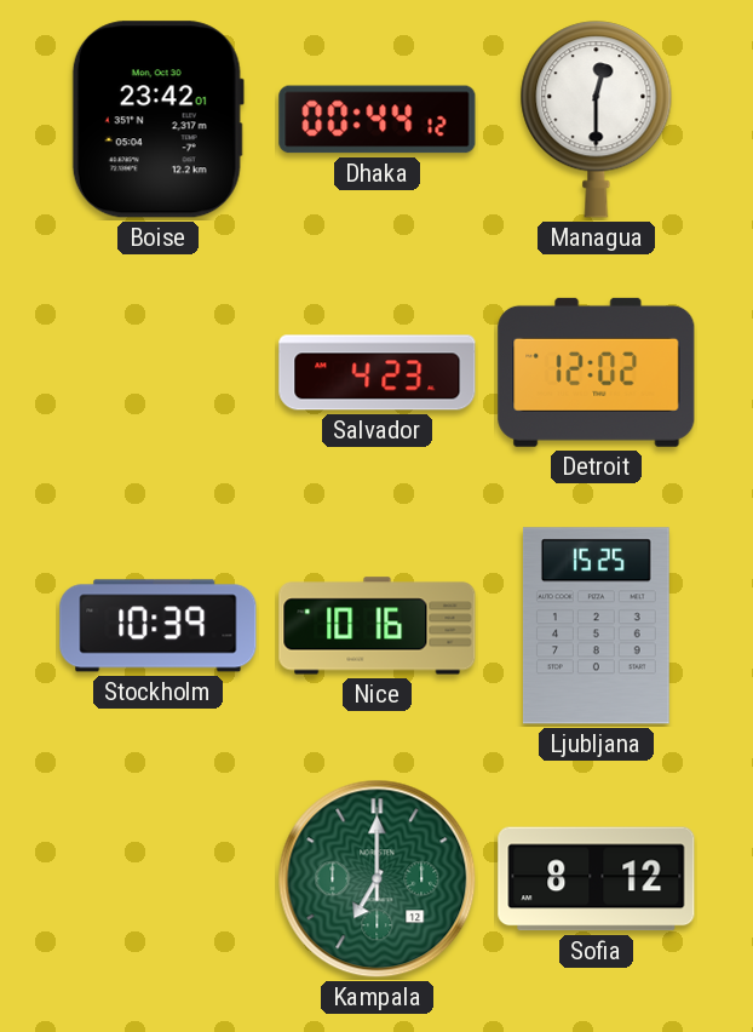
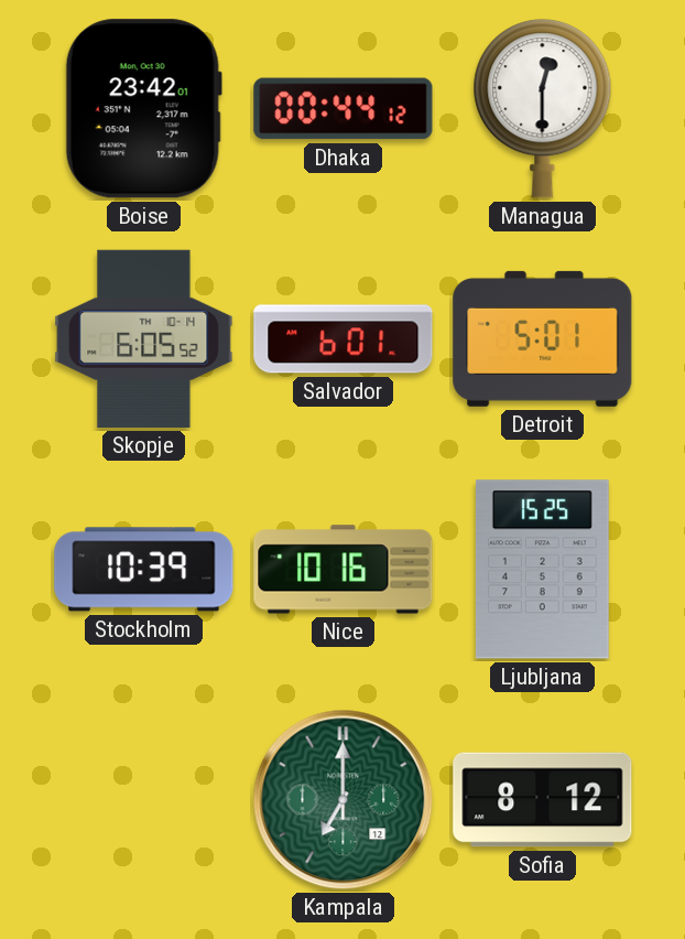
Skopje: none -> 6:05 (144, 338)
Salvador: 4:23 -> 6:01 (344, 339)
Detroit: 12:02 -> 5:01 (543, 338)
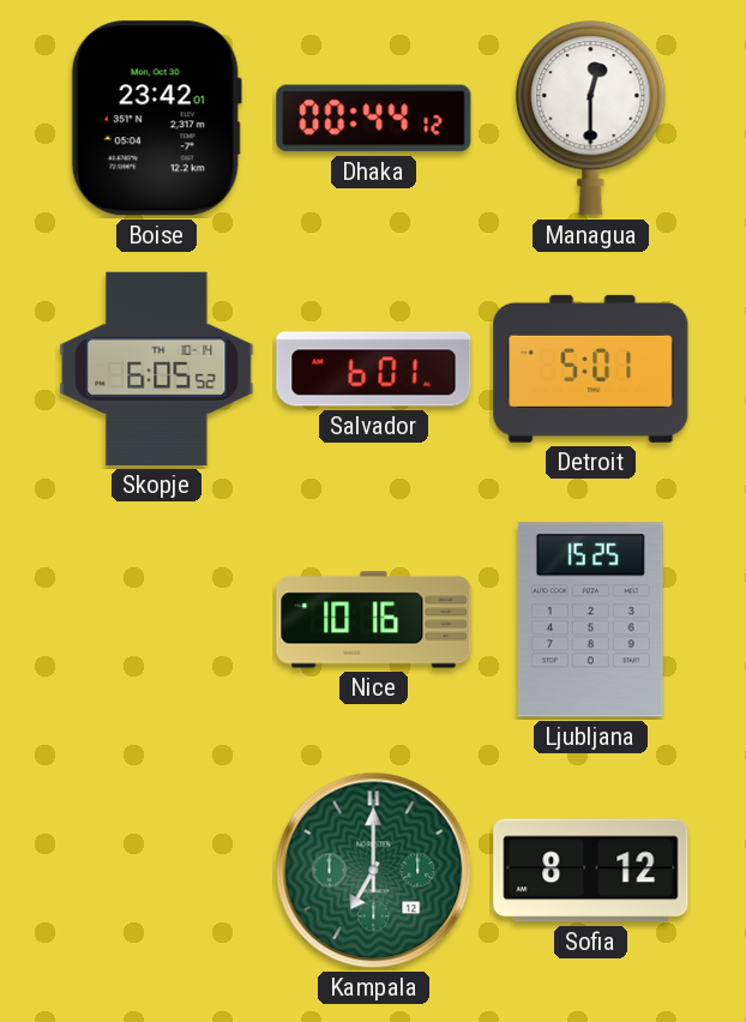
Stockholm: 10:39 -> none (144, 570)
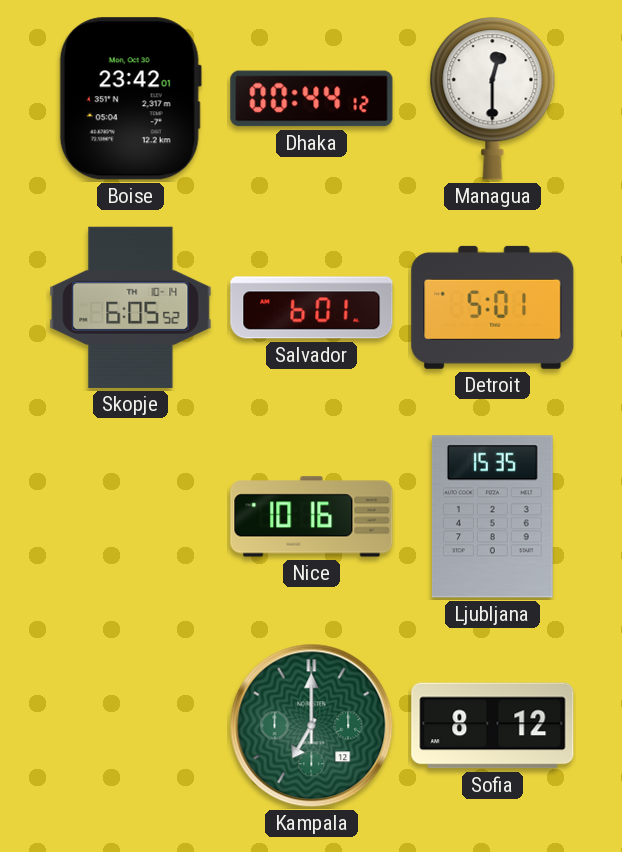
Ljubljana: 15:25 -> 15:35 (492, 517)
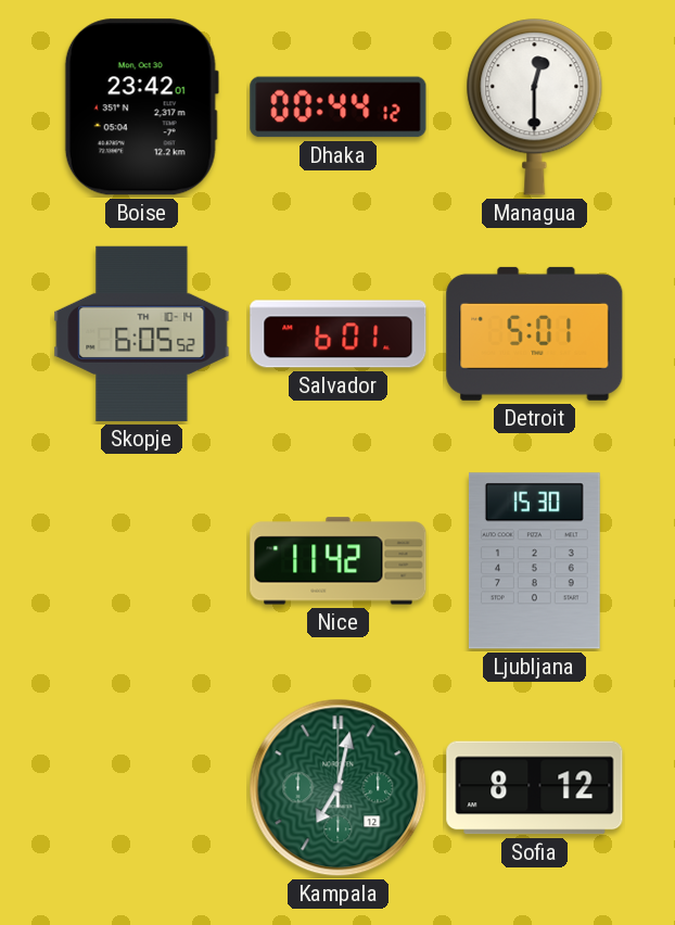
Nice: 10:16 -> 11:42 (339, 561)
Ljubljana: 15:35 -> 15:30 (534, 561)
Kampala: 7:00 -> 7:02 (339, 788)
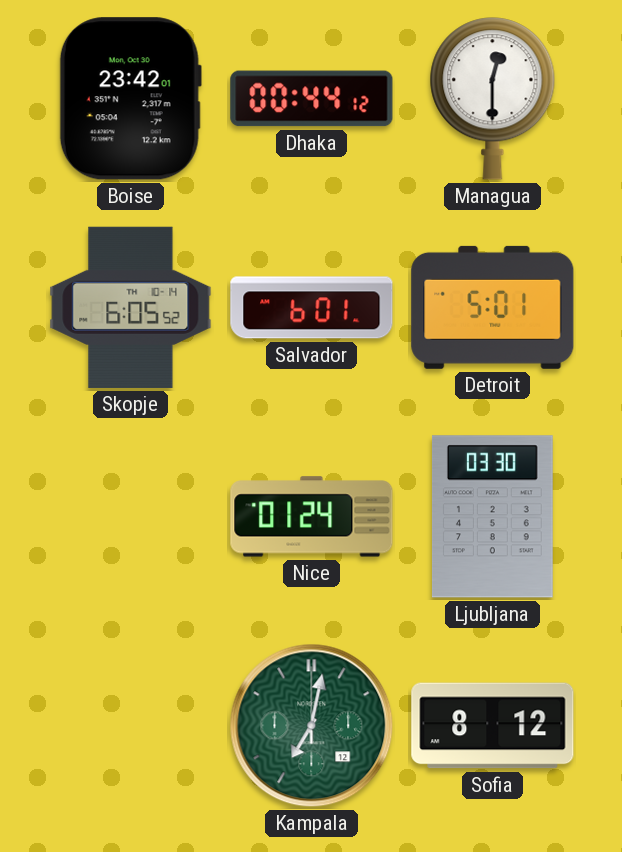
Nice: 11:42 -> 01:24 (312, 517)
Ljubljana: 15:30 -> 03:30 (492, 517)
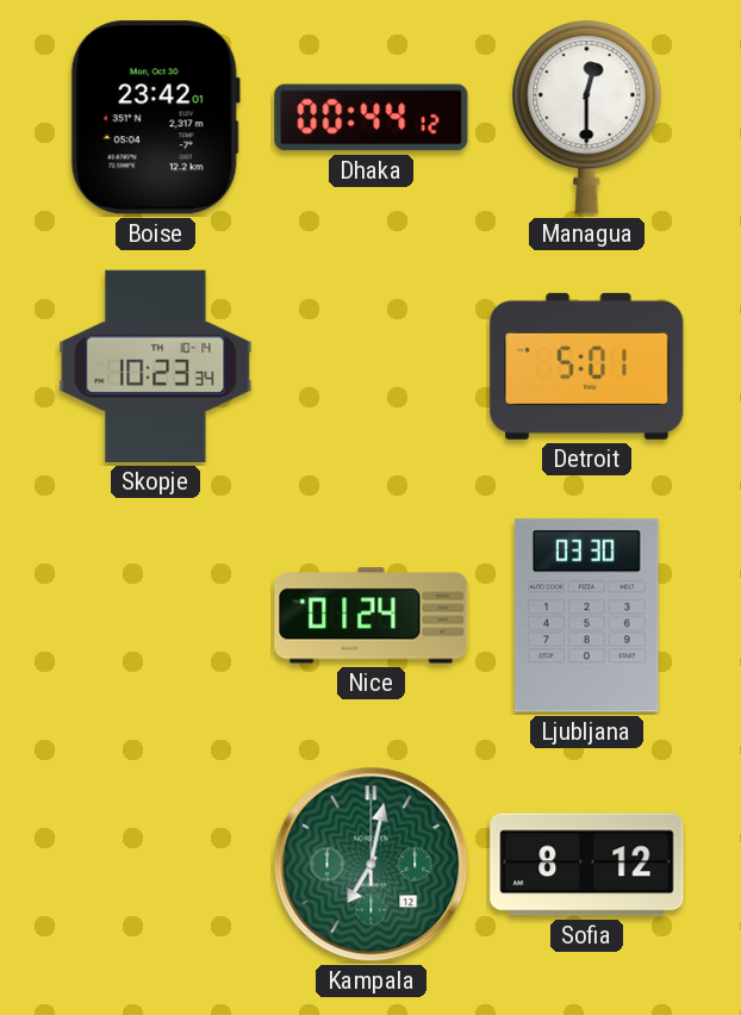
Skopje: 6:05 -> 10:23 (156, 366)
Salvador: 6:01 -> none (312, 308)
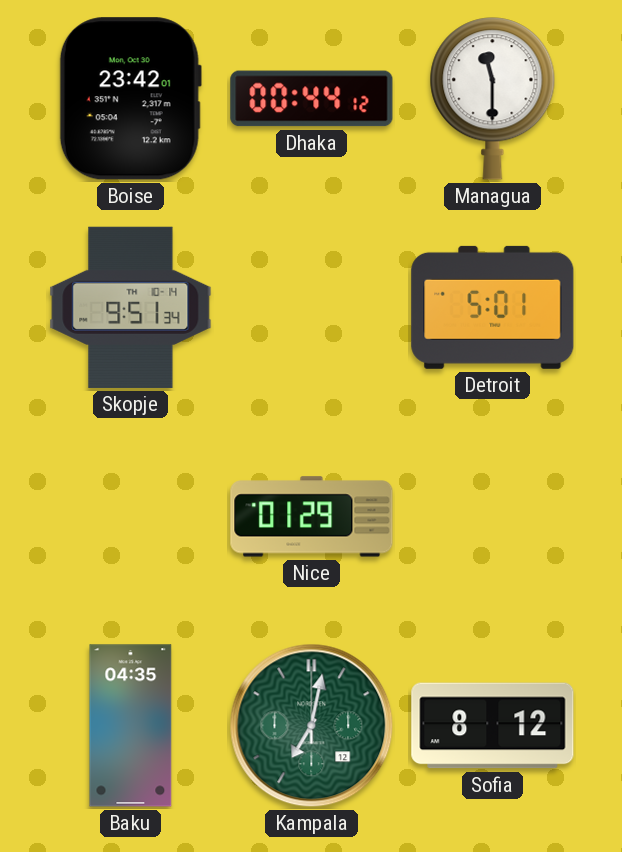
Managua: 12:30 -> 11:30 (493, 99)
Skopje: 10:23 -> 9:51 (131, 307)
Nice: 01:24 -> 01:29 (312, 517)
Ljubljana: 03:30 -> none (586, 616)
Baku: none -> 04:35 (131, 726)
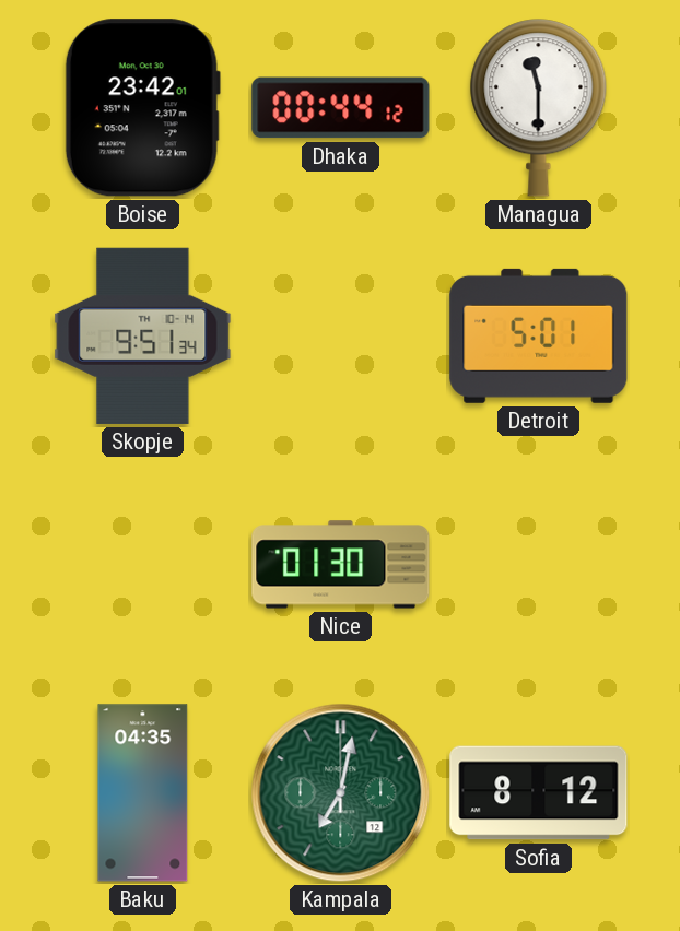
Nice: 01:29 -> 01:30 (341, 565)
